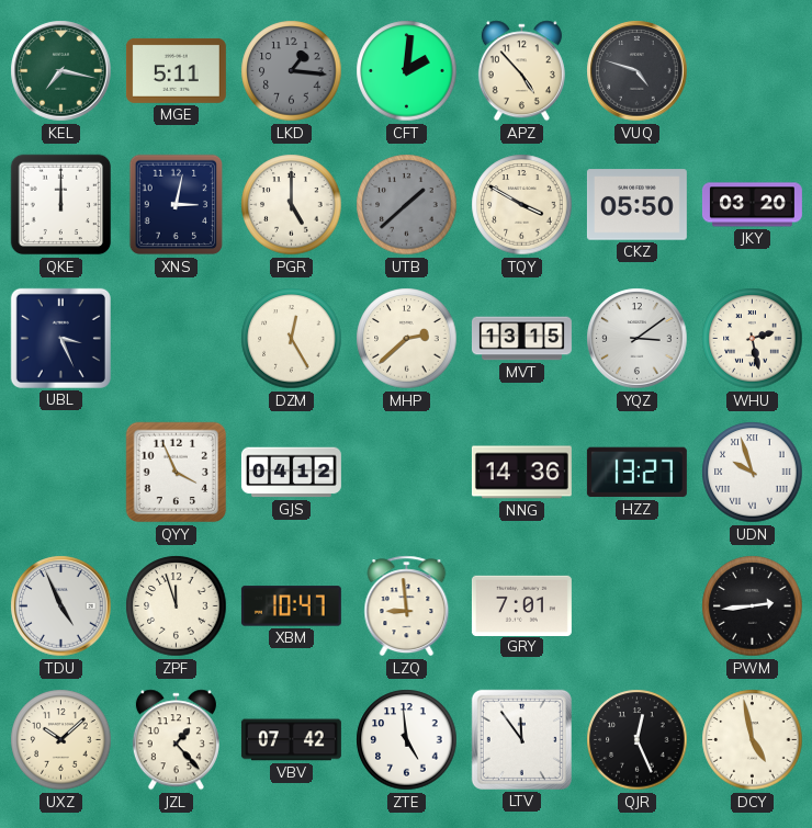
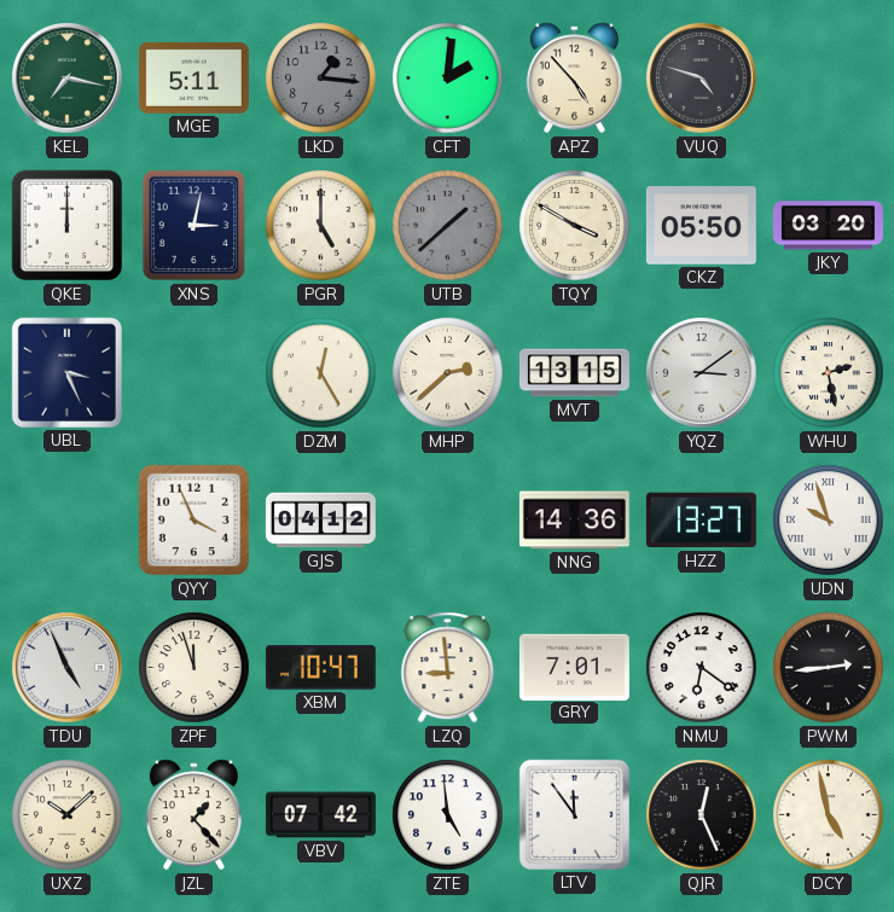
NMU: none -> 6:21 (702, 668)
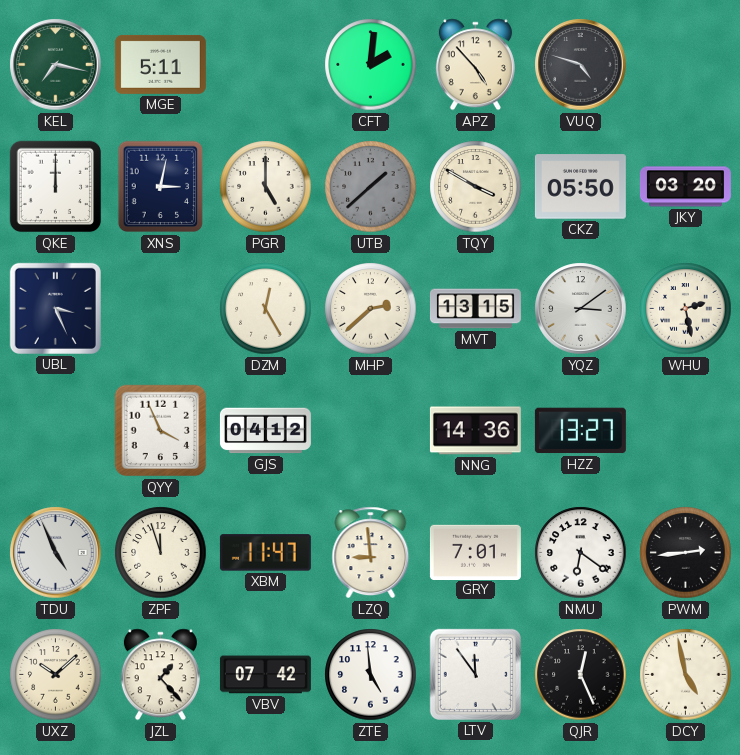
LKD: 1:16 -> none (321, 79)
UDN: 9:57 -> none (829, 521)
XBM: 10:47 -> 11:47 (265, 553)
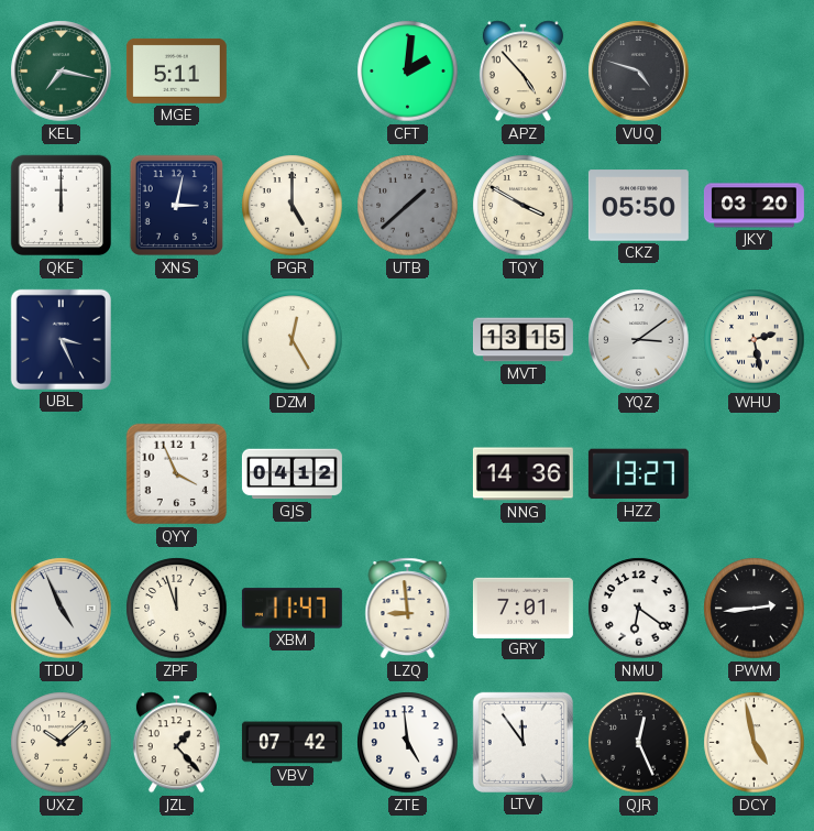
MHP: 2:38 -> none (371, 309)
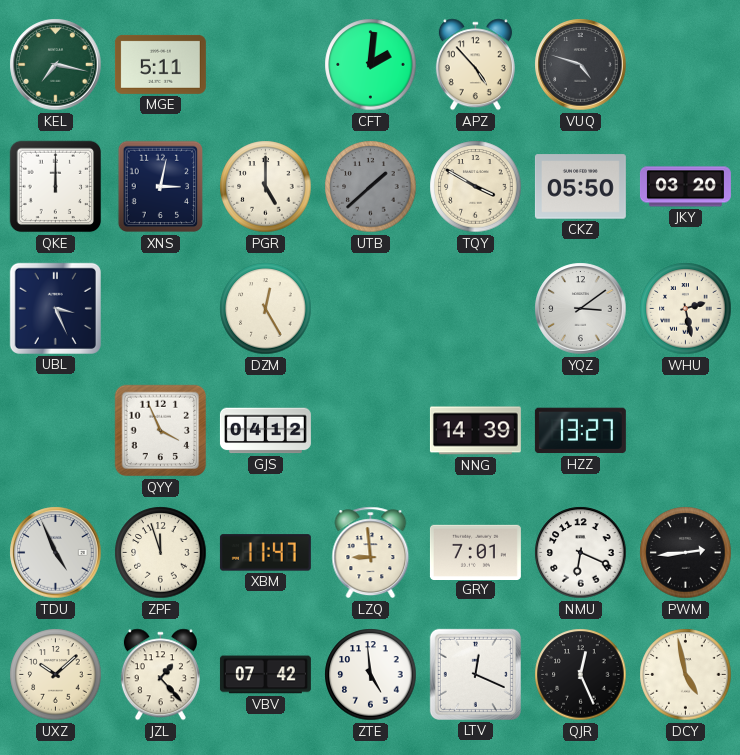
MVT: 13:15 -> none (522, 340)
NNG: 14:36 -> 14:39 (475, 431)
NMU: 6:21 -> 6:19 (581, 553)
LTV: 11:54 -> 12:19 (475, 674)
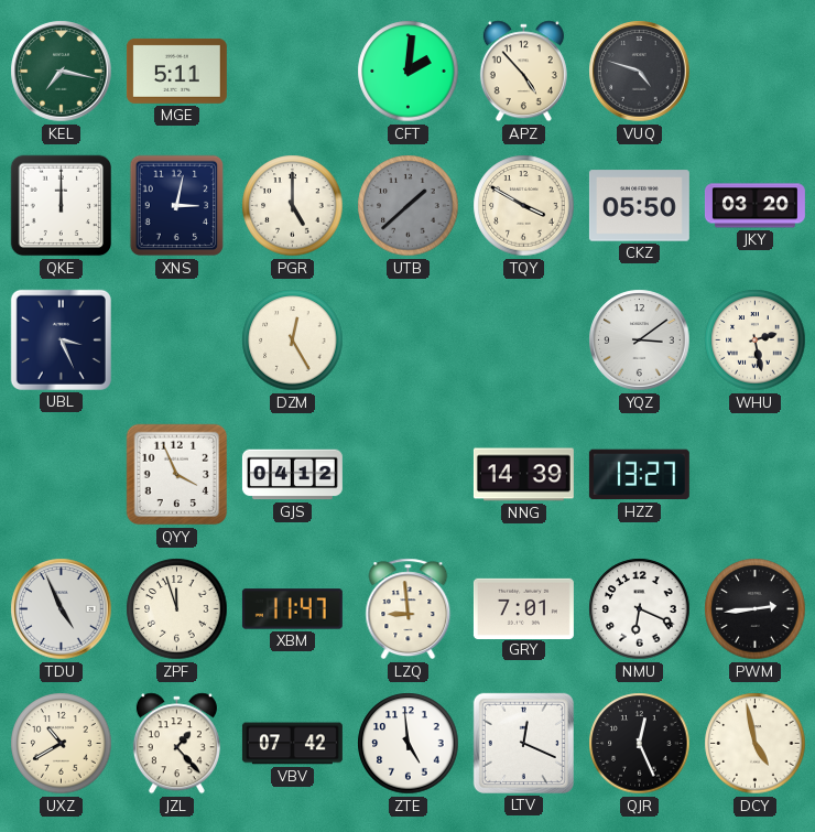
UXZ: 10:08 -> 10:40 (62, 744)
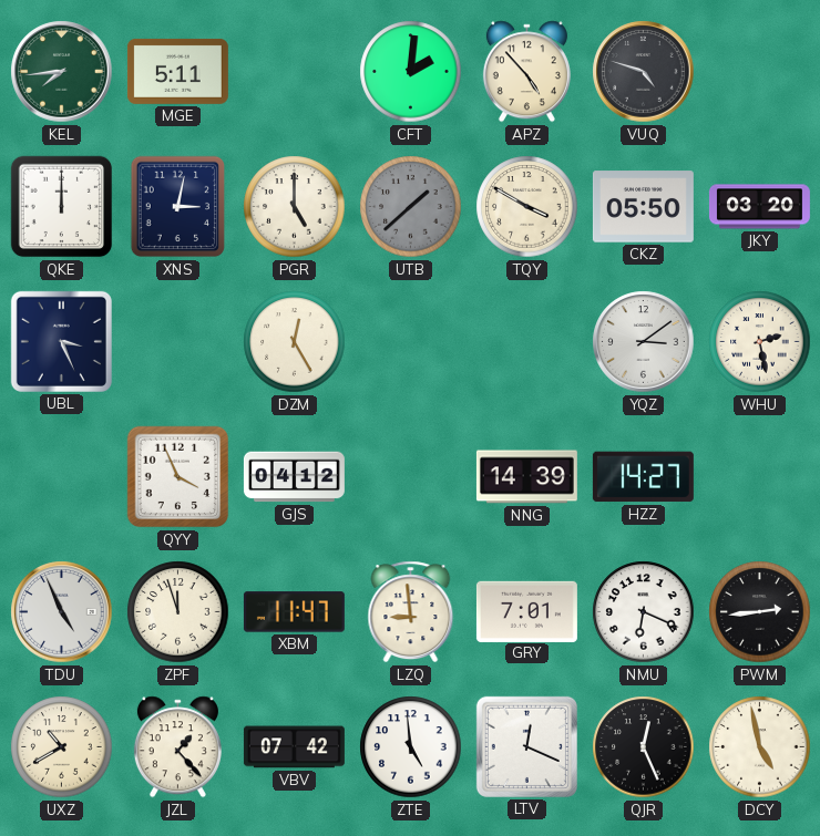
KEL: 7:17 -> 7:44 (62, 72)
HZZ: 13:27 -> 14:27 (643, 477)
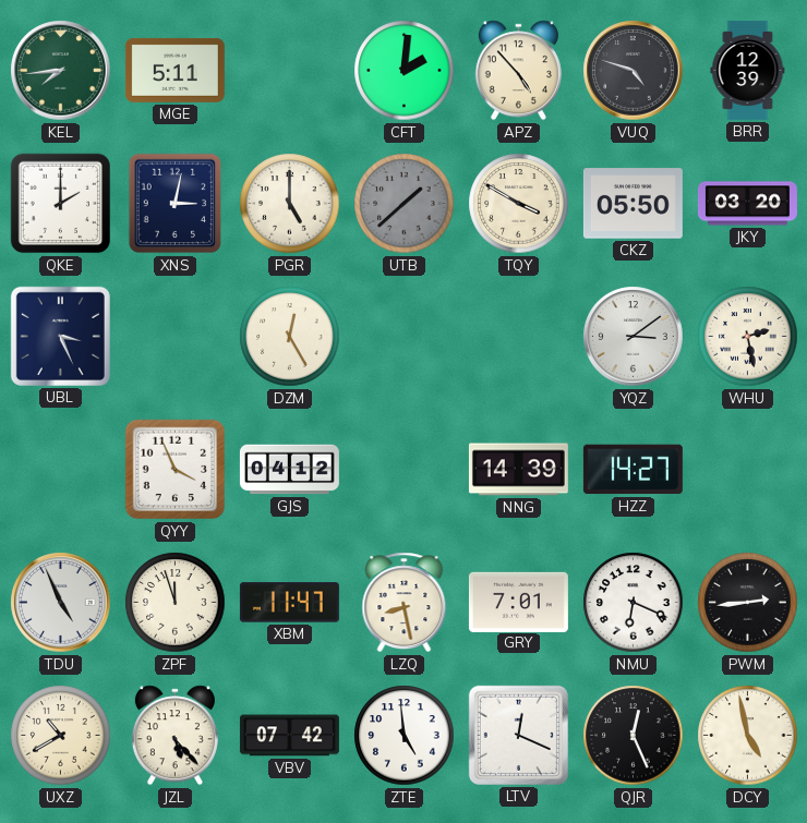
BRR: none -> 12:39 (748, 70)
QKE: 12:00 -> 2:00 (61, 204)
LZQ: 8:59 -> 8:28 (405, 603)
JZL: 1:23 -> 5:23 (174, 736)
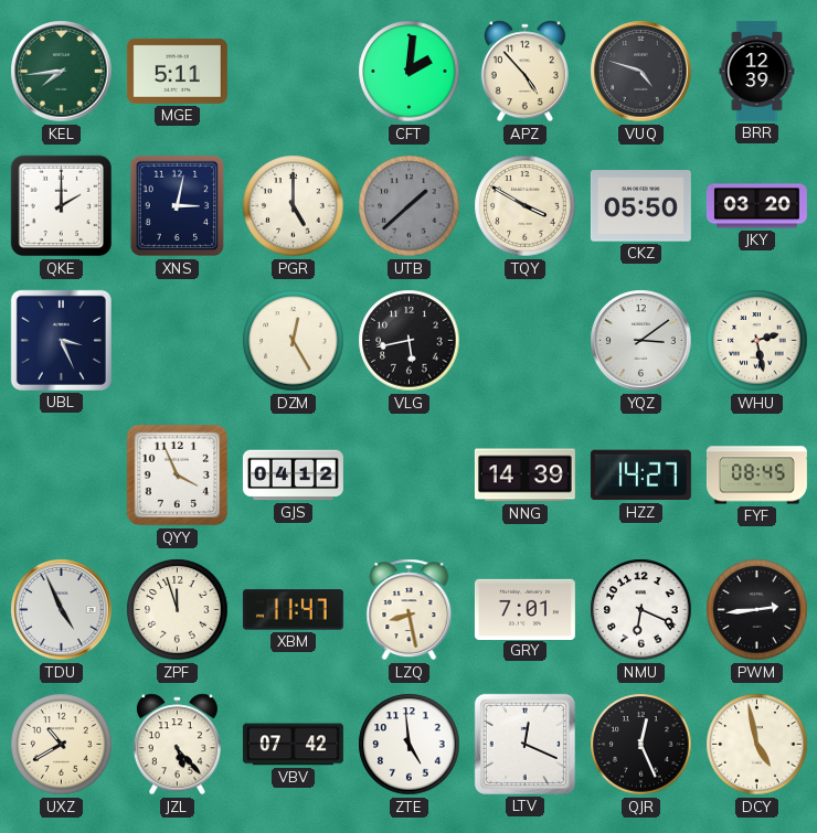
VLG: none -> 5:43 (410, 341)
FYF: none -> 08:45 (756, 476)
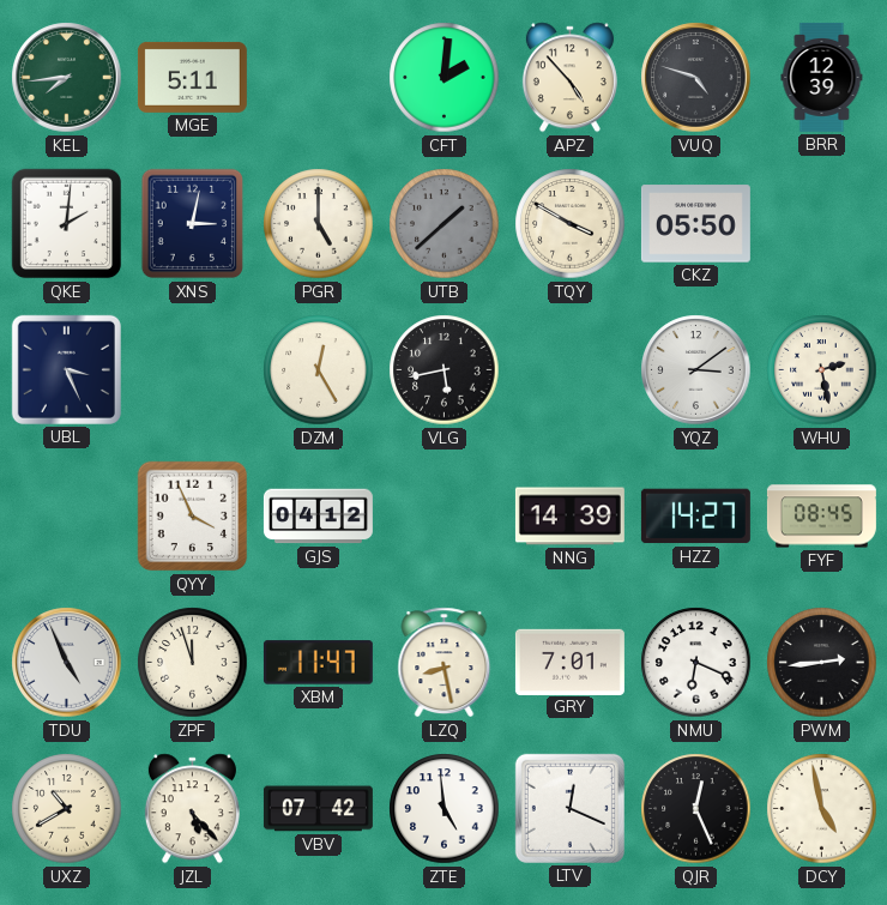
QKE: 2:00 -> 2:01 (67, 224)
JKY: 03:20 -> none (756, 206)
